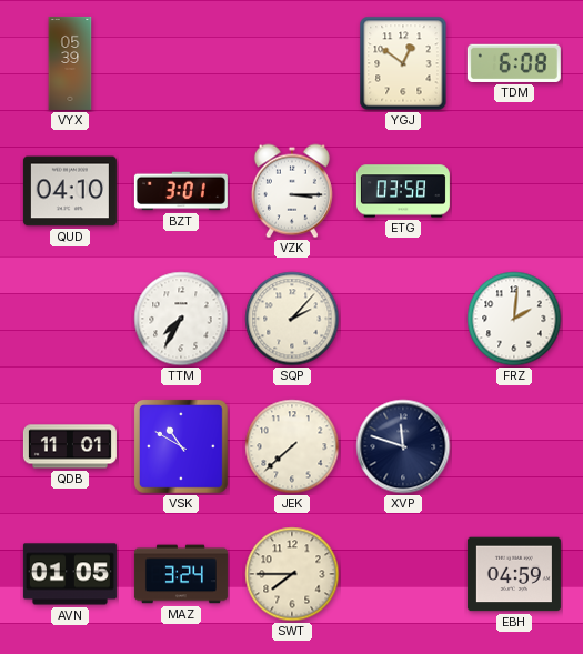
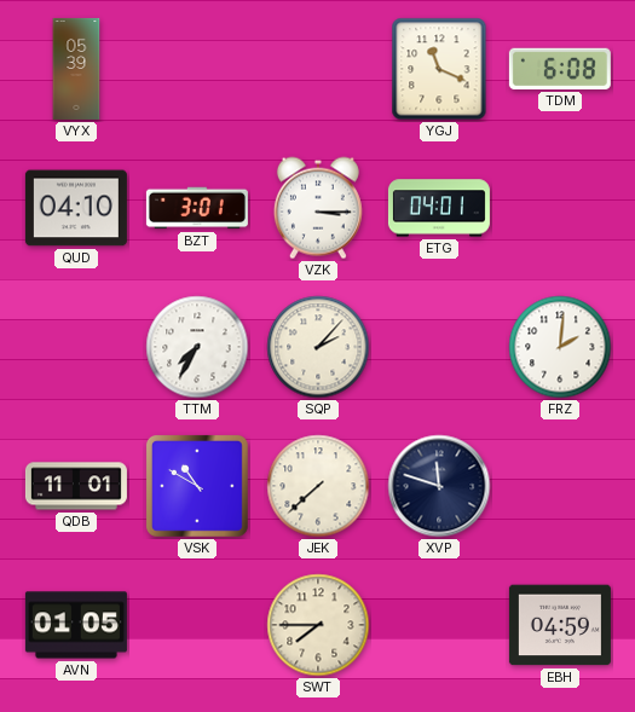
YGJ: 12:51 -> 11:19 (439, 69)
ETG: 03:58 -> 04:01 (439, 208)
MAZ: 3:24 -> none (181, 574)
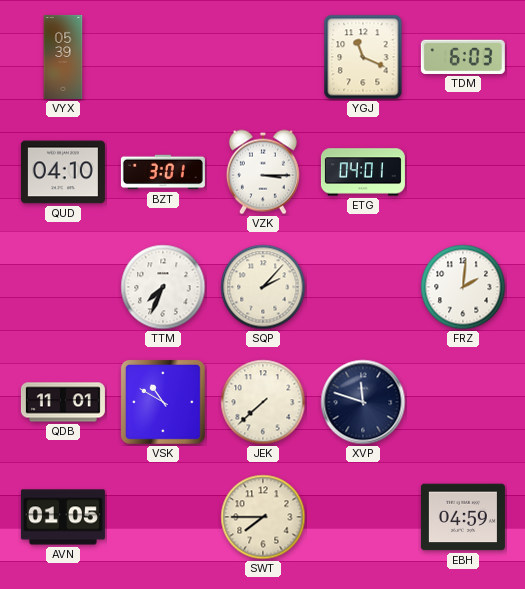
TDM: 6:08 -> 6:03 (463, 57)
TTM: 7:35 -> 7:34 (163, 287)
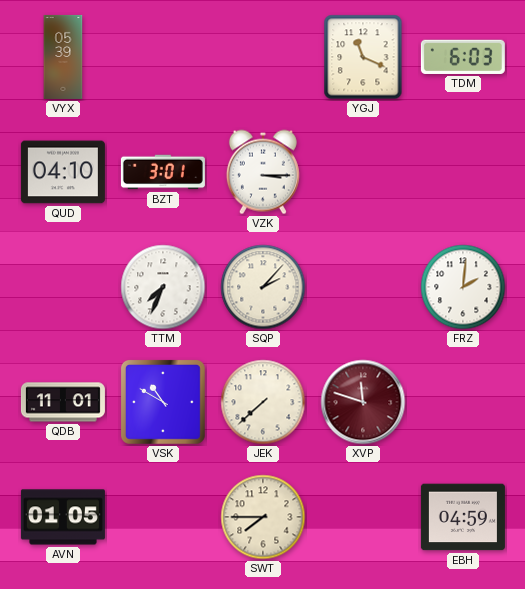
ETG: 04:01 -> none (363, 172)
XVP dial: navy -> burgundy (363, 402)
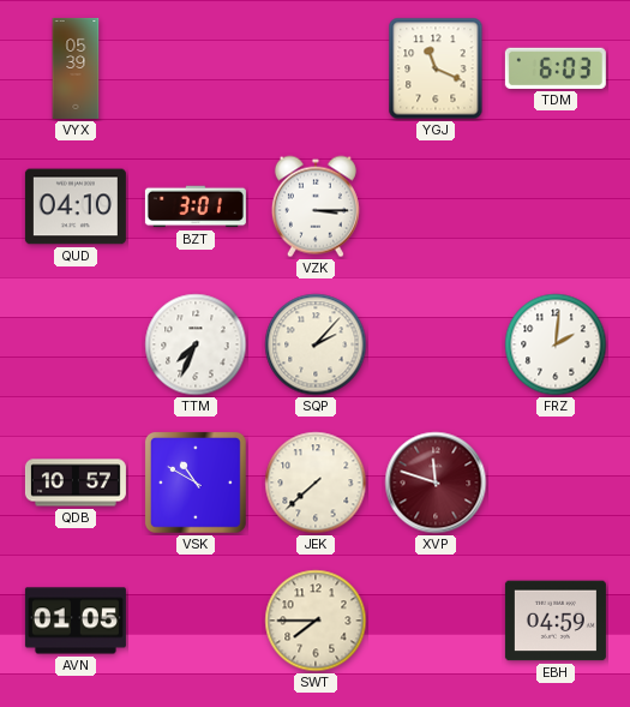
QDB: 11:01 -> 10:57 (76, 483)
